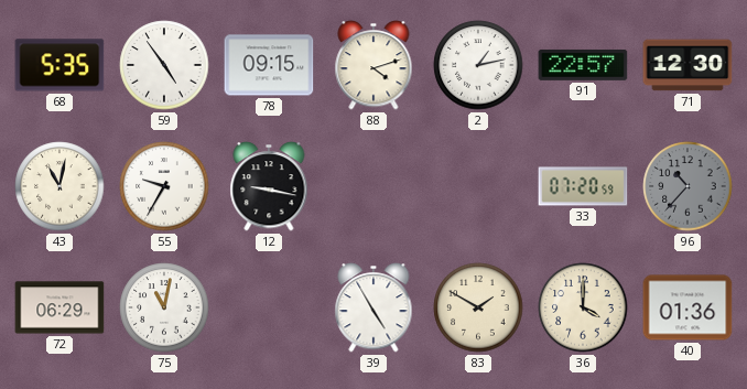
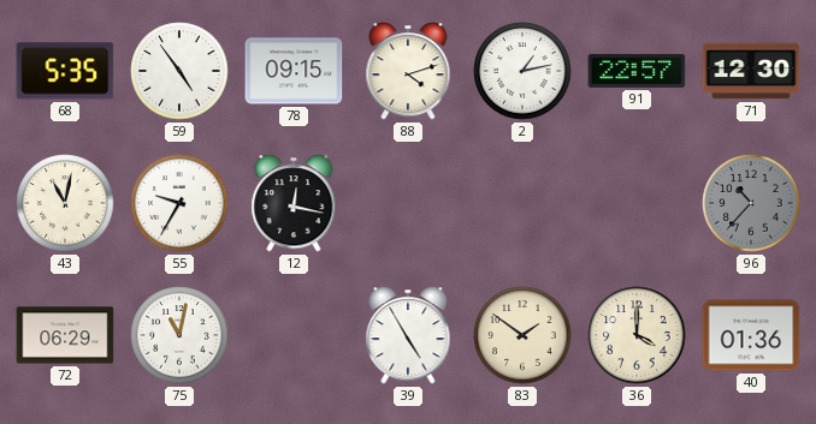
12: 9:17 -> 12:17 (294, 203)
33: 07:20 -> none (583, 186)
83: 1:50 -> 1:51 (522, 335)
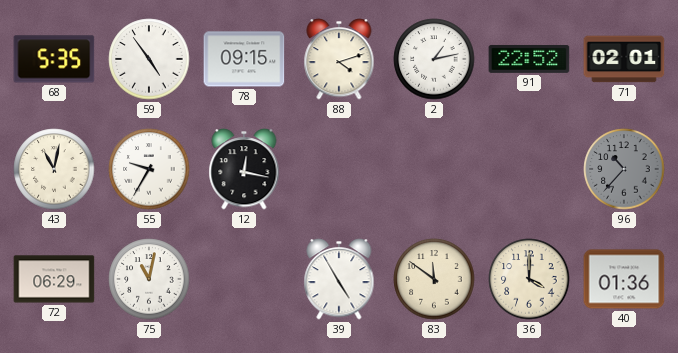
91: 22:57 -> 22:52 (529, 59)
71: 12:30 -> 02:01 (624, 59)
83: 1:51 -> 11:51 (434, 279)
